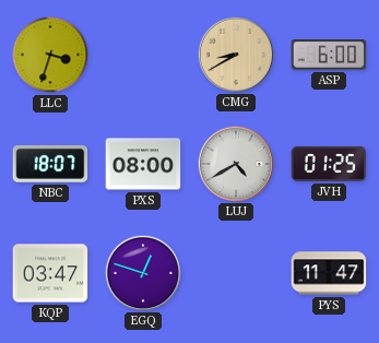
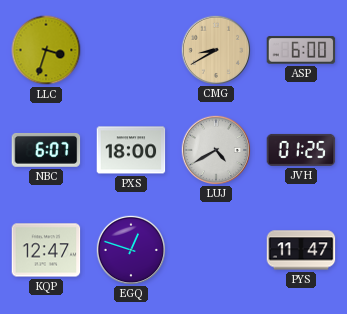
NBC: 18:07 -> 6:07 (46, 150)
PXS: 08:00 -> 18:00 (131, 150)
KQP: 03:47 -> 12:47 (46, 250)
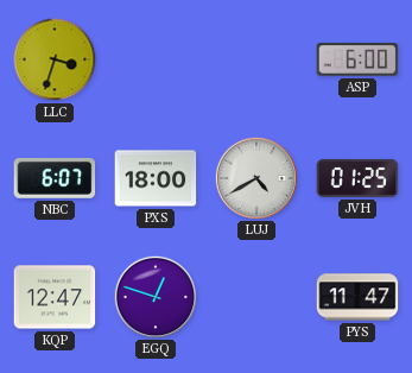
CMG: 8:40 -> none (215, 49)
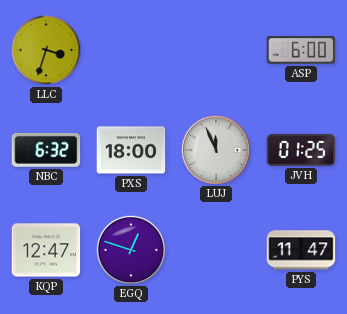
NBC: 6:07 -> 6:32 (46, 150)
LUJ: 4:40 -> 11:56 (215, 149)
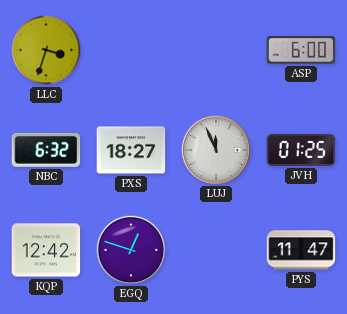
PXS: 18:00 -> 18:27 (131, 150)
KQP: 12:47 -> 12:42 (46, 250)
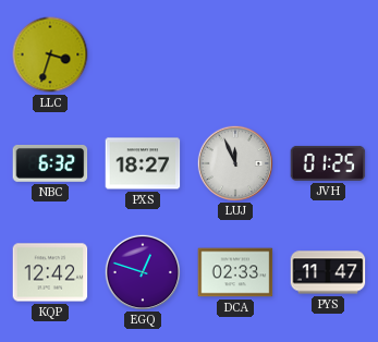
ASP: 6:00 -> none (301, 50)
DCA: none -> 02:33 (235, 272)
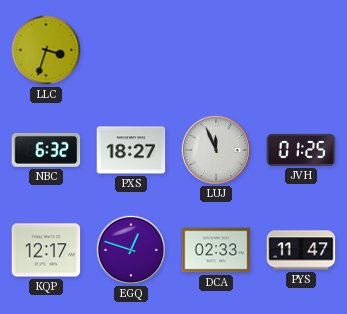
KQP: 12:42 -> 12:17 (46, 250)
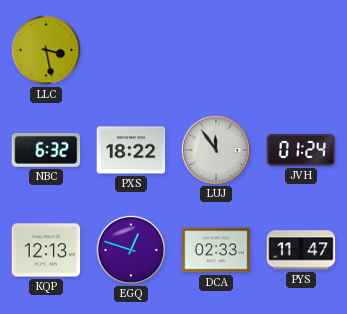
LLC: 3:33 -> 3:28 (46, 50)
PXS: 18:27 -> 18:22 (131, 150)
LUJ: 11:56 -> 11:54 (215, 149)
JVH: 01:25 -> 01:24 (301, 150)
KQP: 12:17 -> 12:13 (46, 250)
